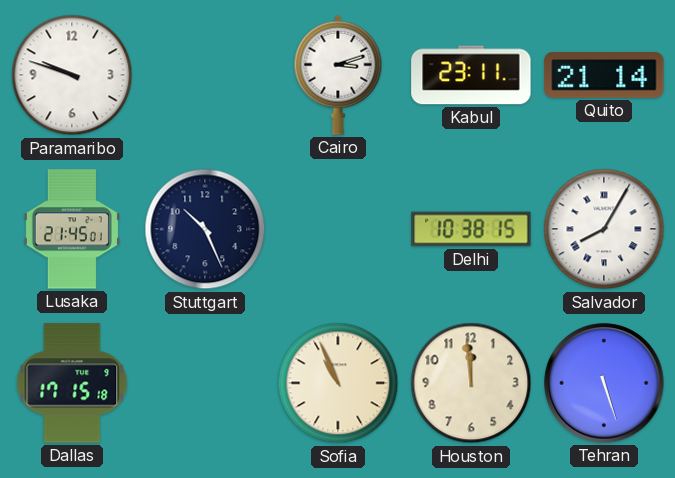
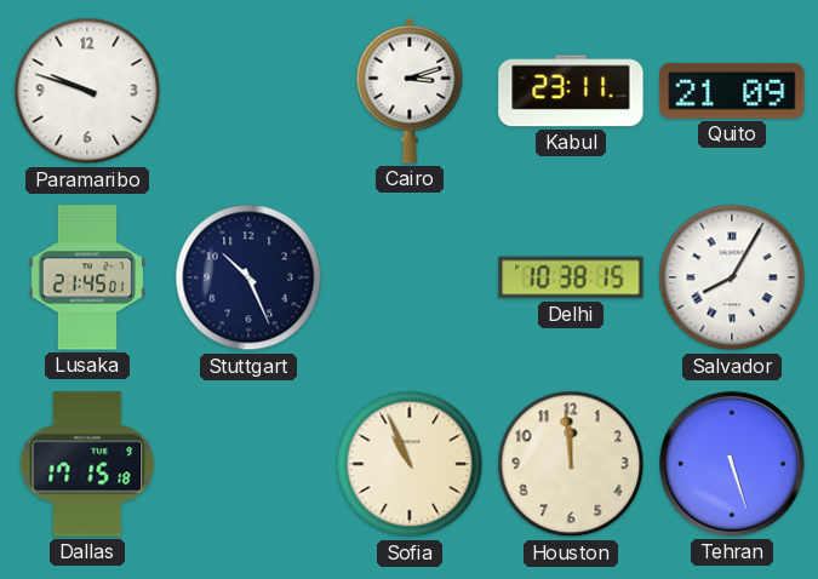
Quito: 21:14 -> 21:09 (732, 91)
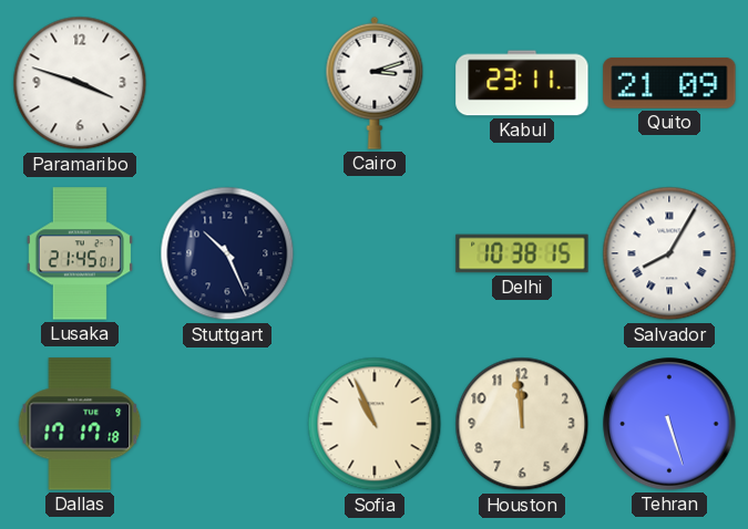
Paramaribo: 9:48 -> 3:48 (80, 83)
Dallas: 17:15 -> 17:17 (80, 424)
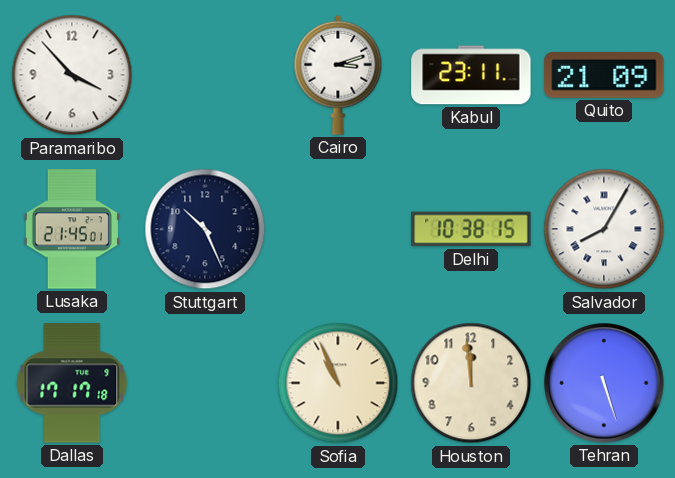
Paramaribo: 3:48 -> 3:53 (72, 75)
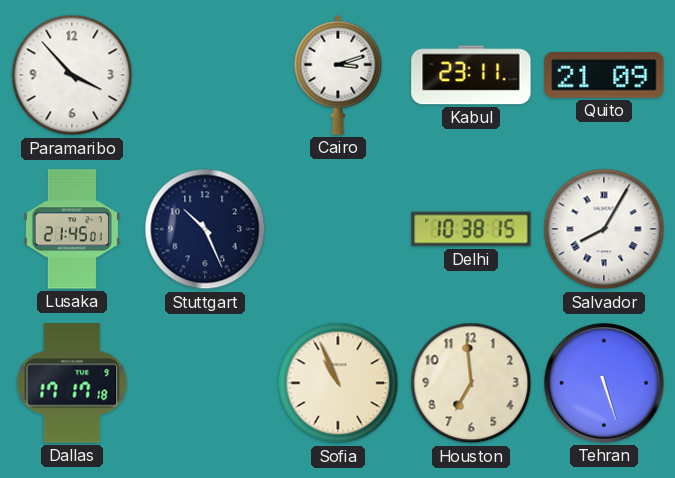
Houston: 11:59 -> 6:59 (471, 383)
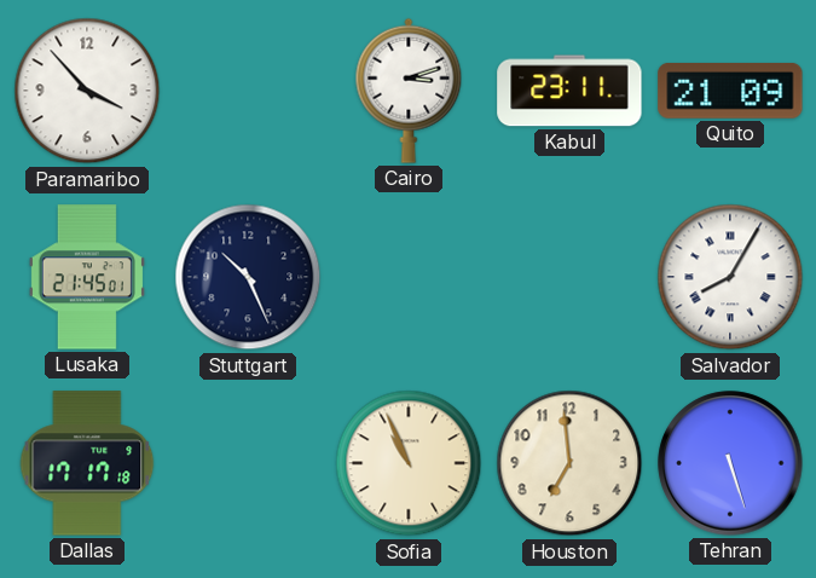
Delhi: 10:38 -> none (471, 229)
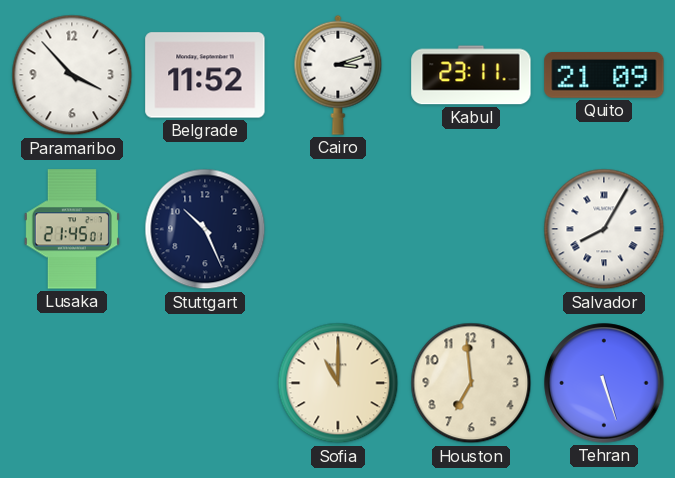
Belgrade: none -> 11:52 (205, 75)
Dallas: 17:17 -> none (87, 463)
Sofia: 10:56 -> 11:00 (338, 383)
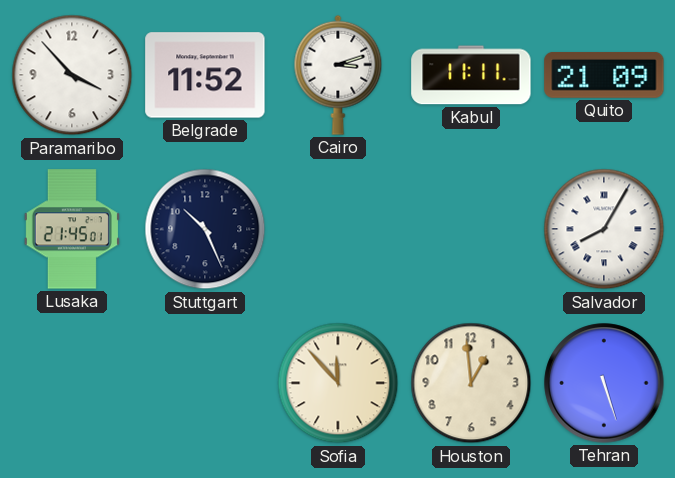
Kabul: 23:11 -> 11:11 (471, 75)
Sofia: 11:00 -> 11:53 (338, 383)
Houston: 6:59 -> 12:59 (471, 383)
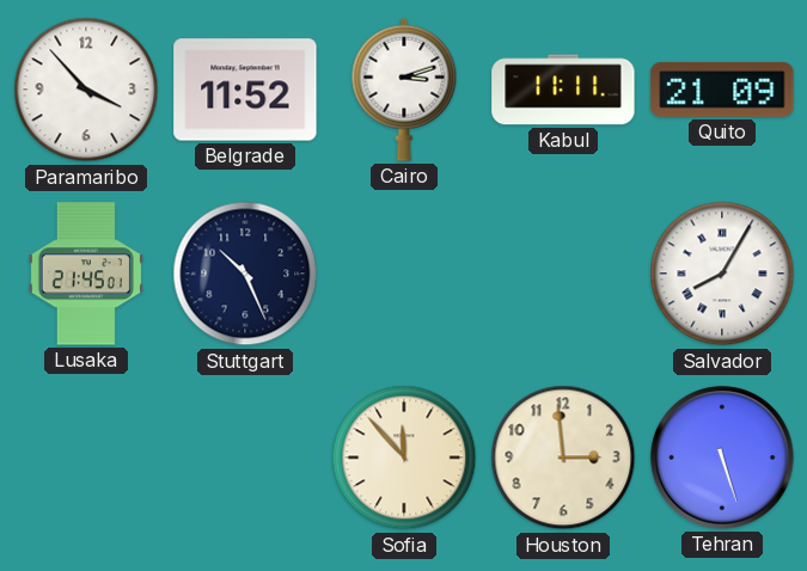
Houston: 12:59 -> 2:59 (563, 458)
